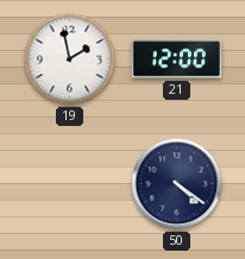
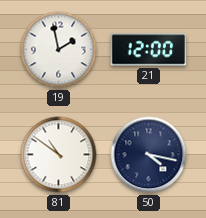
81: none -> 10:51 (59, 155)
50: 4:21 -> 4:17 (149, 155)
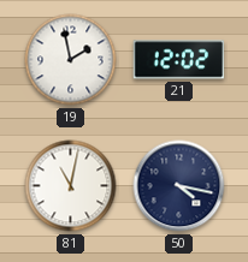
21: 12:00 -> 12:02 (179, 60)
81: 10:51 -> 11:02 (71, 186)
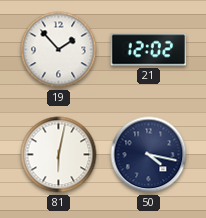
19: 1:58 -> 1:53 (59, 50)
81: 11:02 -> 6:02 (59, 155)
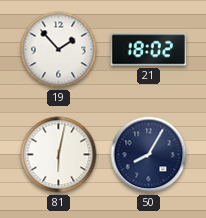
21: 12:02 -> 18:02 (149, 50)
50: 4:17 -> 8:05 (149, 155)
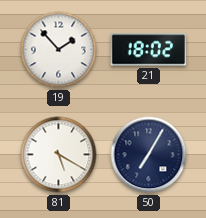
81: 6:02 -> 5:20 (59, 155)
50: 8:05 -> 7:05 (149, 155)
